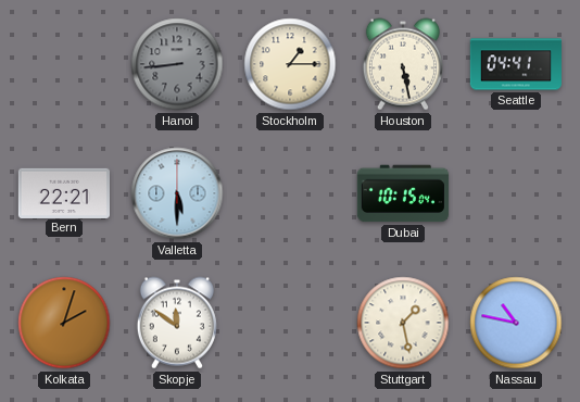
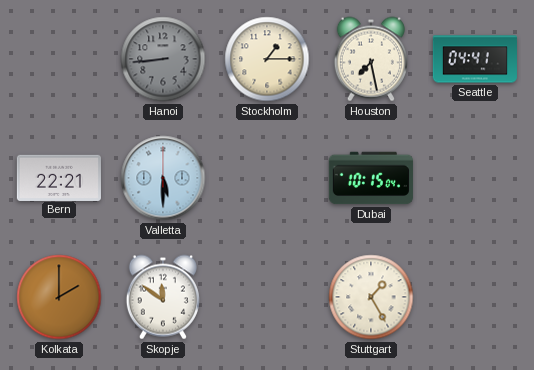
Houston: 5:28 -> 7:28 (371, 59)
Kolkata: 2:03 -> 2:00 (59, 297)
Stuttgart: 1:28 -> 1:25 (371, 297)
Nassau: 10:47 -> none (516, 323)
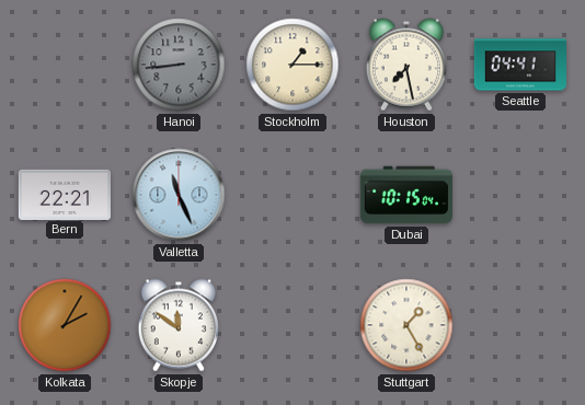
Valletta: 5:30 -> 11:26 (179, 195)
Kolkata: 2:00 -> 2:05 (65, 325)
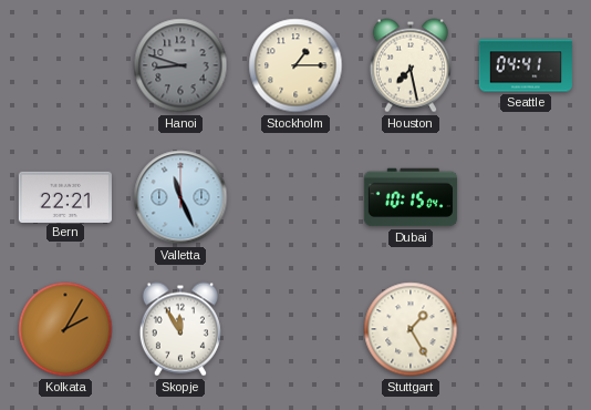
Hanoi: 8:44 -> 8:48 (180, 65)
Skopje: 11:51 -> 11:55 (180, 329)
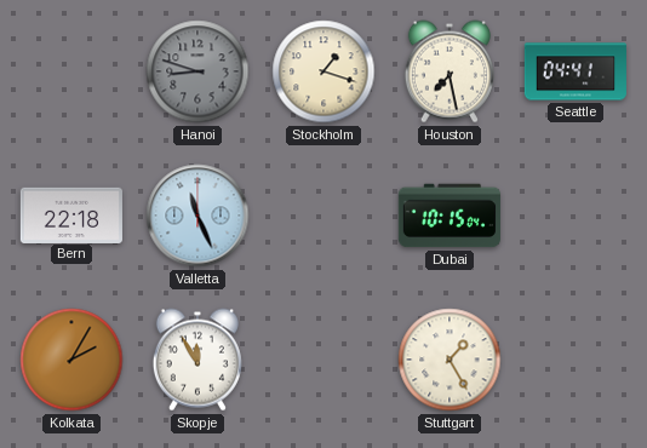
Stockholm: 1:15 -> 1:18 (323, 71)
Bern: 22:21 -> 22:18 (71, 214)
